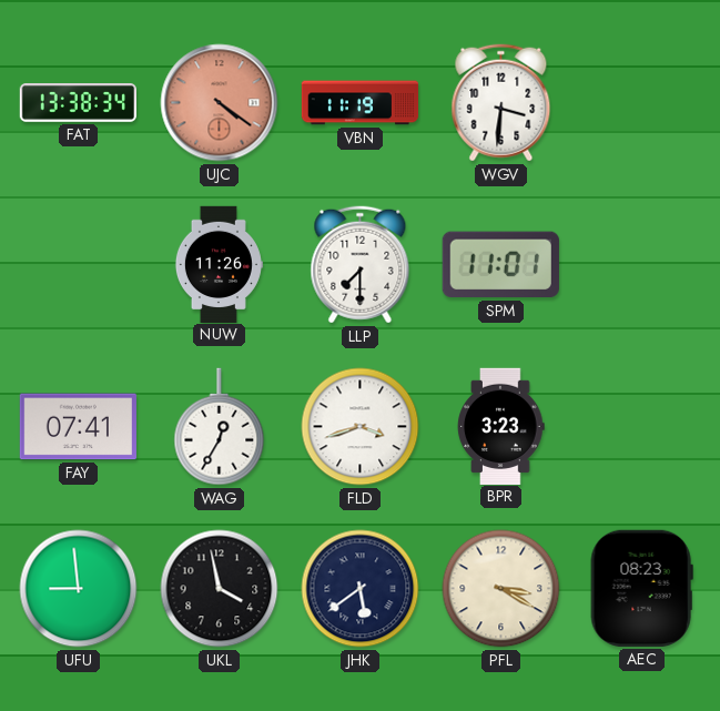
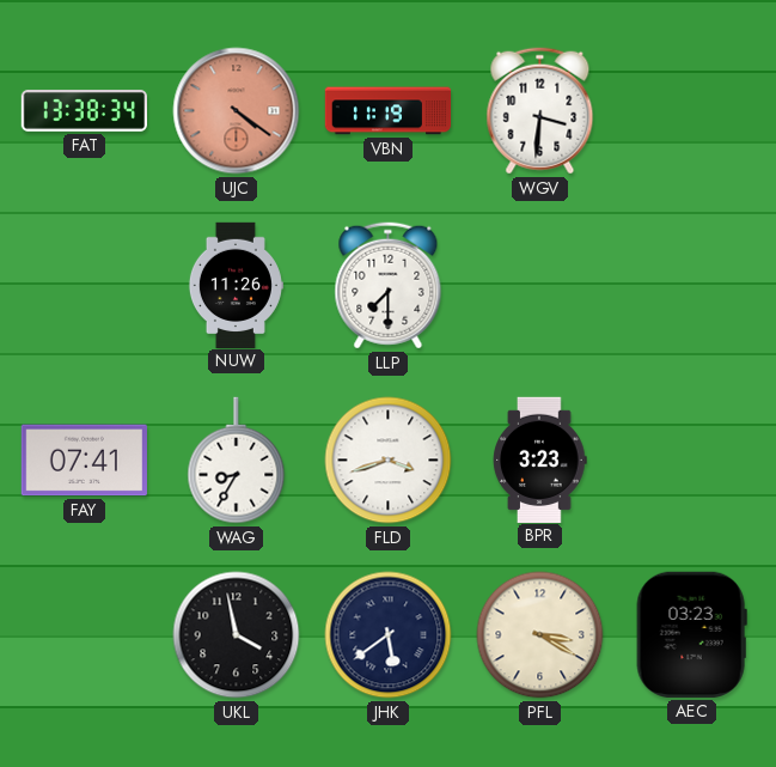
SPM: 11:01 -> none (500, 265)
WAG: 12:35 -> 8:35 (237, 461)
UFU: 8:59 -> none (79, 589)
AEC: 08:23 -> 03:23 (691, 634)
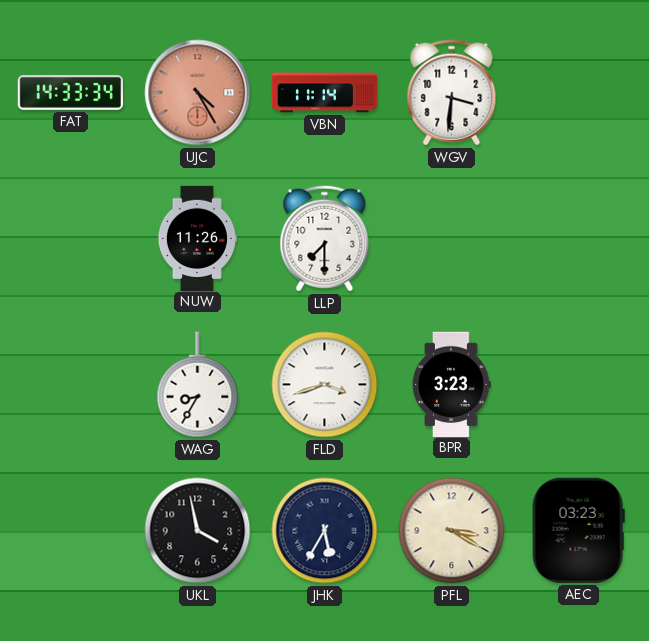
FAT: 13:38 -> 14:33 (70, 93)
UJC: 4:21 -> 4:25 (198, 93)
VBN: 11:19 -> 11:14 (325, 93)
FAY: 07:41 -> none (84, 461)
JHK: 5:39 -> 5:35 (325, 531)
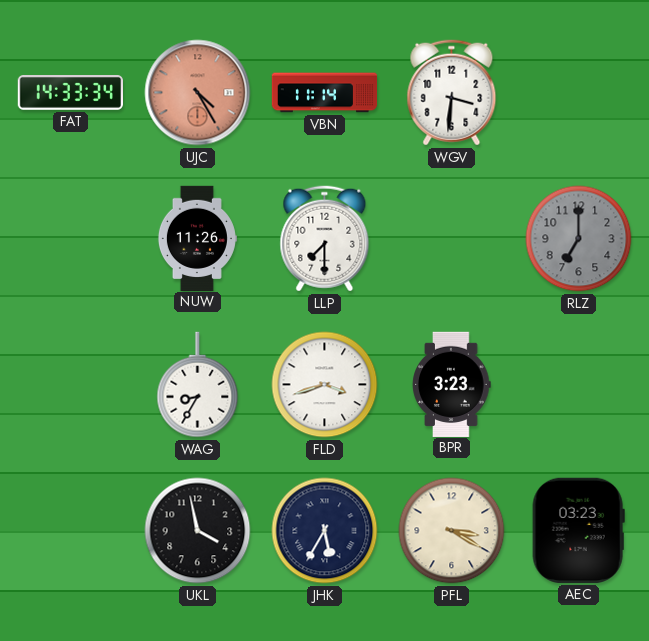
RLZ: none -> 7:00 (579, 239)
